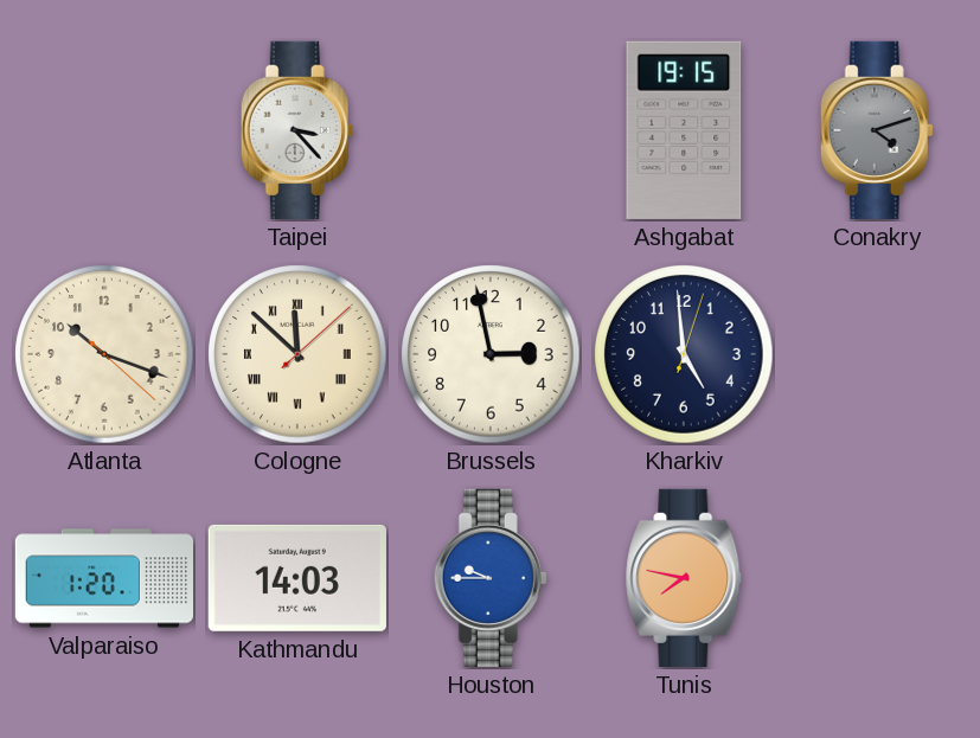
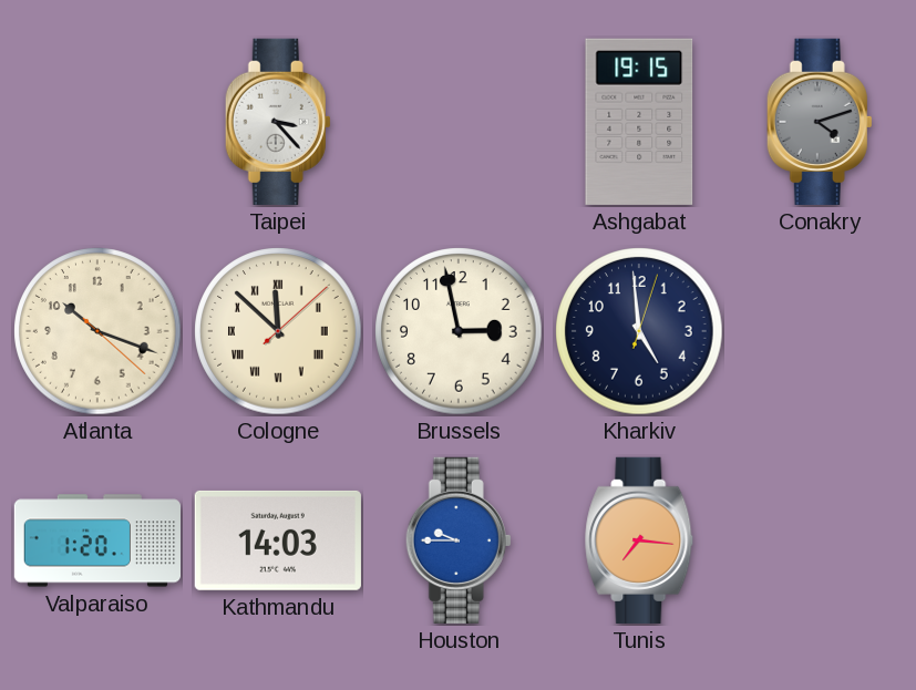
Tunis: 7:47 -> 7:16 (639, 540)
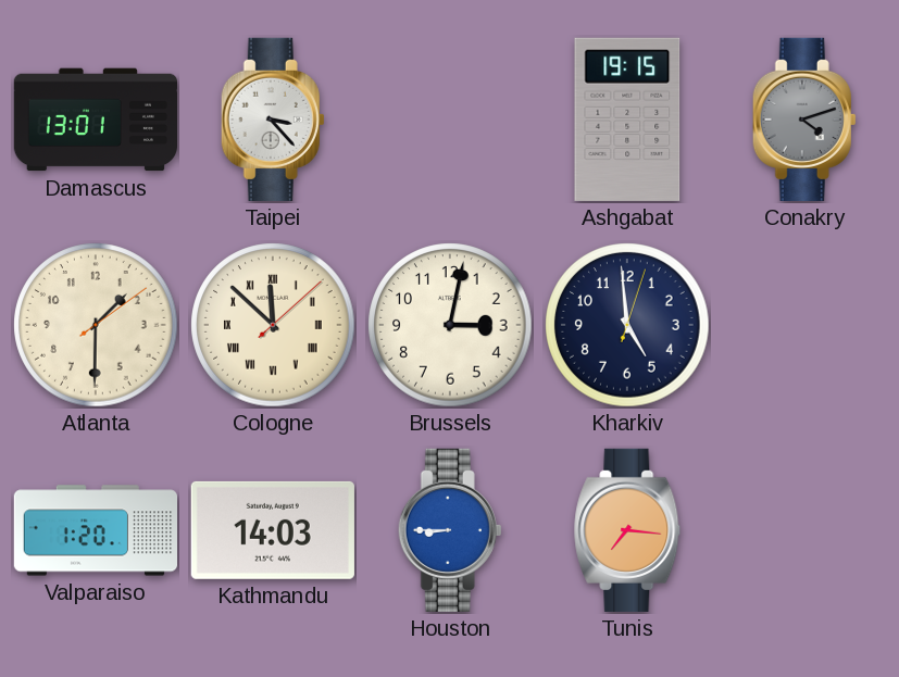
Damascus: none -> 13:01 (95, 120)
Atlanta: 10:18 -> 1:30 (96, 325)
Brussels: 2:58 -> 3:02 (450, 325)
Houston: 9:45 -> 8:45 (450, 530)
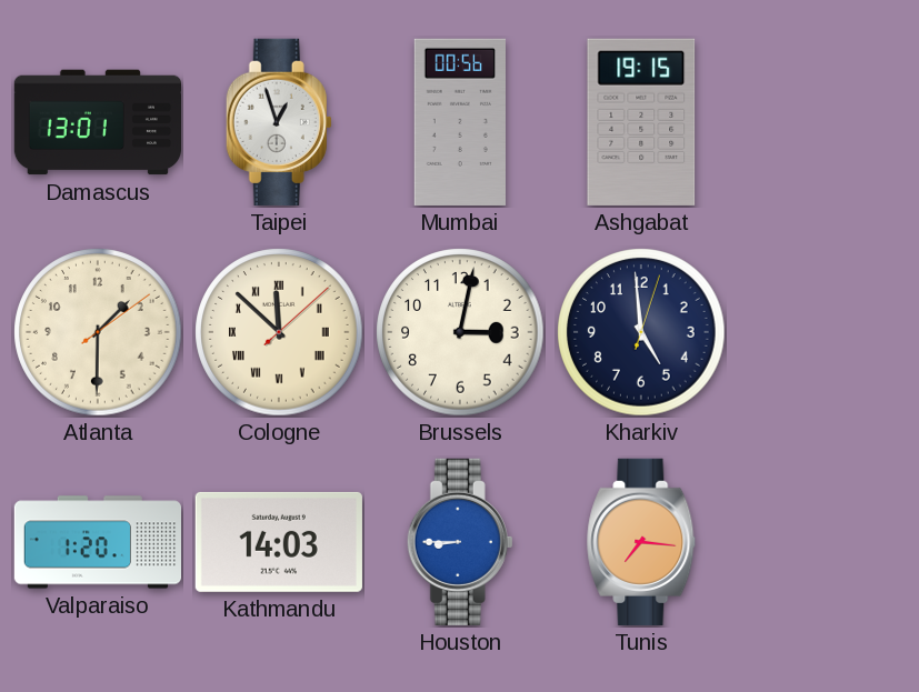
Taipei: 3:23 -> 12:57 (279, 122)
Mumbai: none -> 00:56 (459, 122)
Conakry: 4:12 -> none (804, 120)
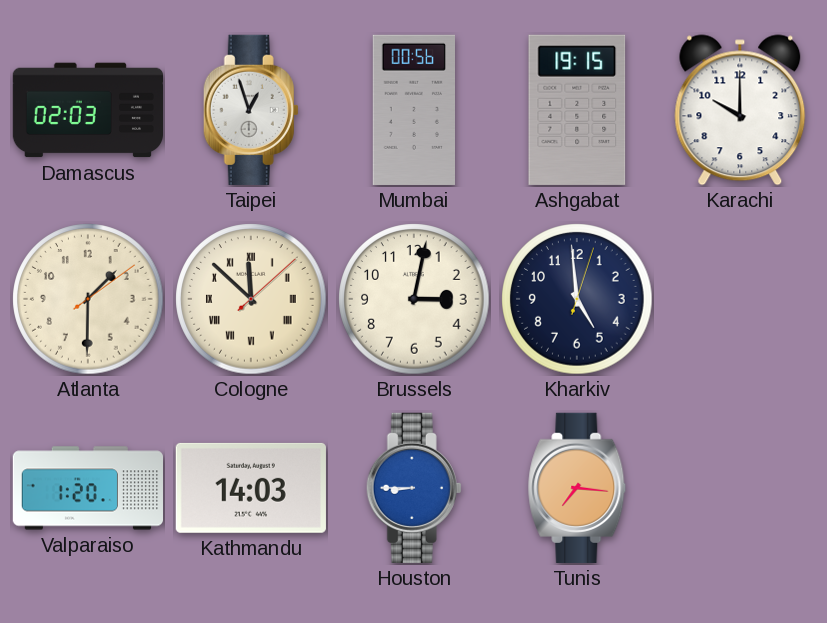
Damascus: 13:01 -> 02:03 (87, 110)
Karachi: none -> 10:00 (740, 110)
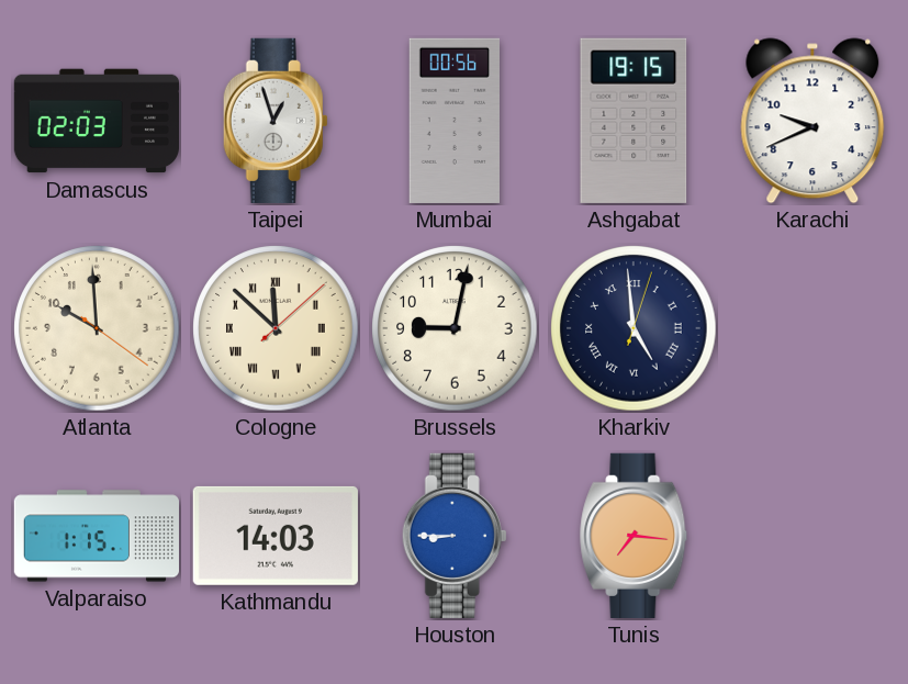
Karachi: 10:00 -> 9:41 (812, 121)
Atlanta: 1:30 -> 9:59 (97, 328)
Brussels: 3:02 -> 9:02 (455, 328)
Kharkiv numerals: Arabic -> Roman (634, 328)
Valparaiso: 1:20 -> 1:15 (96, 536)
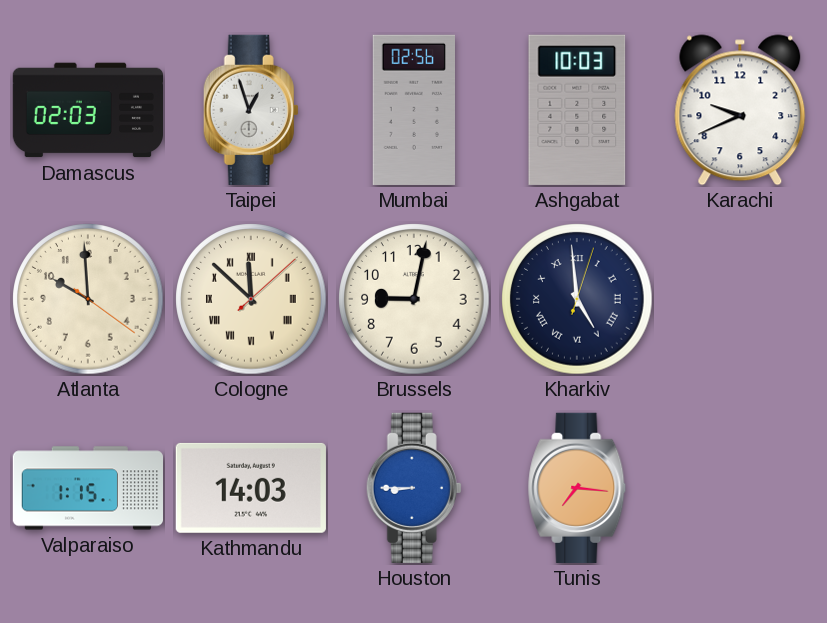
Mumbai: 00:56 -> 02:56 (413, 110)
Ashgabat: 19:15 -> 10:03 (577, 110)
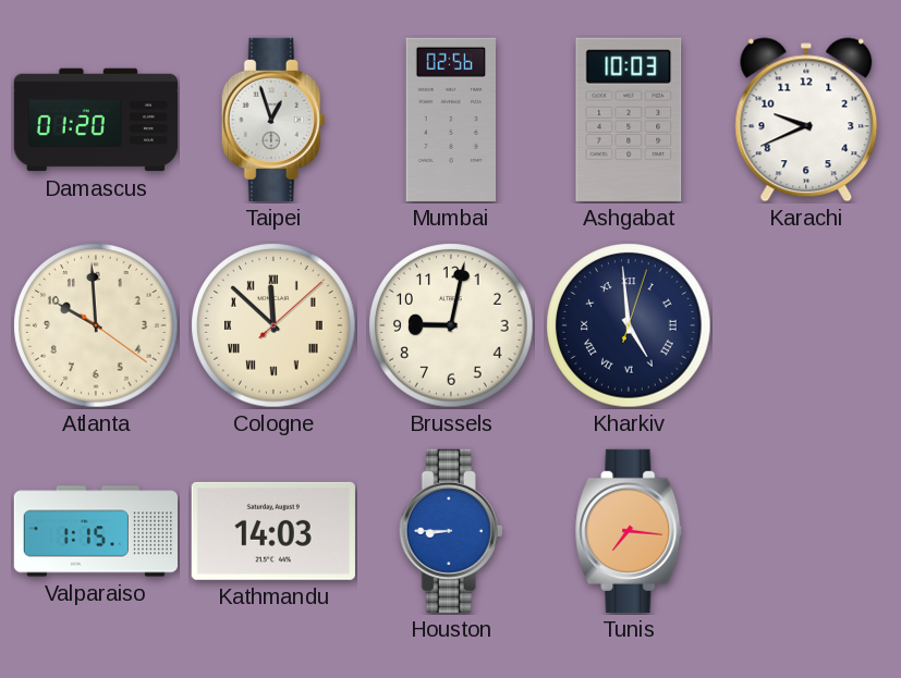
Damascus: 02:03 -> 01:20 (95, 120)
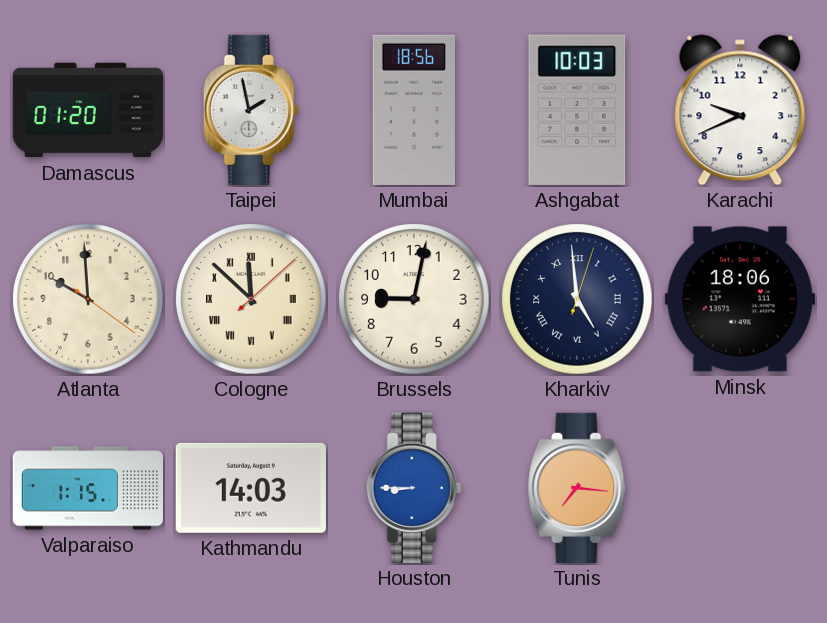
Taipei: 12:57 -> 1:58 (251, 110)
Mumbai: 02:56 -> 18:56 (413, 110)
Minsk: none -> 18:06 (740, 299)
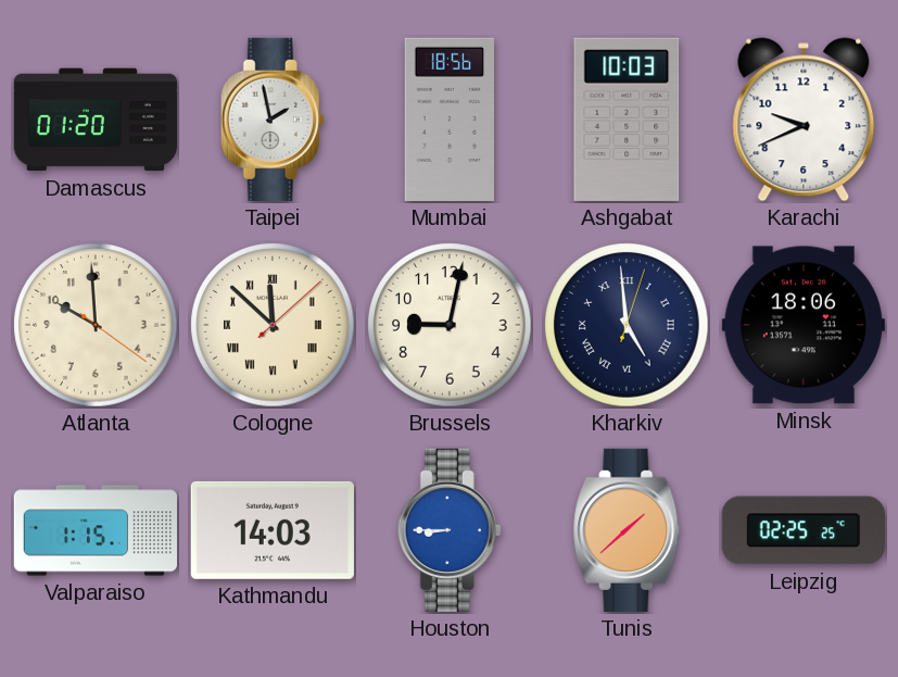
Tunis: 7:16 -> 1:38 (627, 530)
Leipzig: none -> 02:25 (804, 530)
